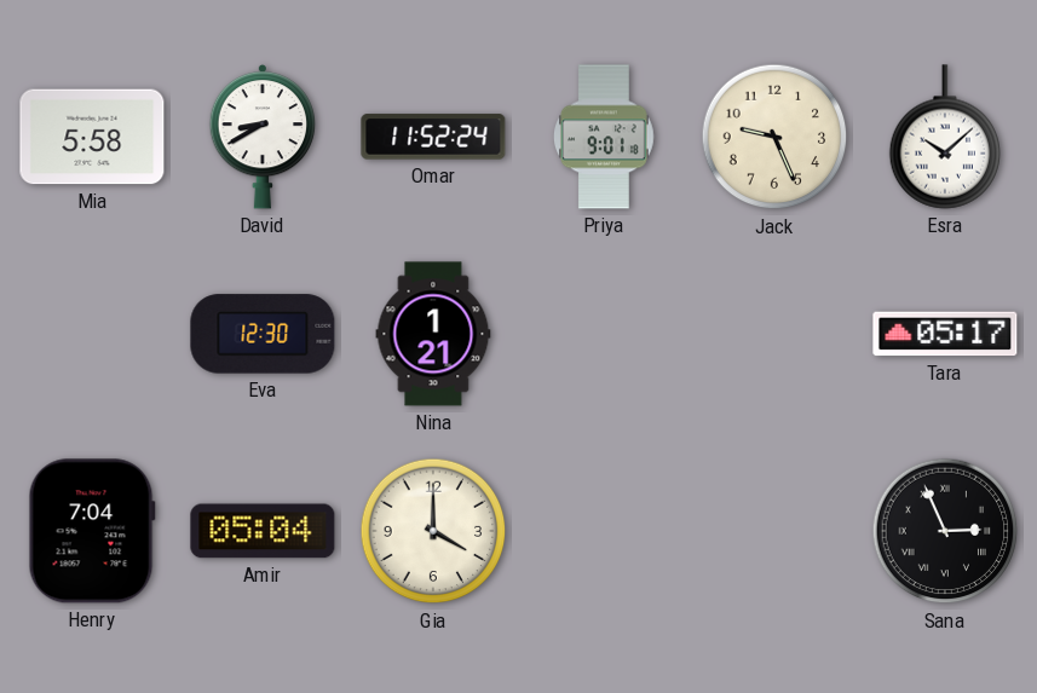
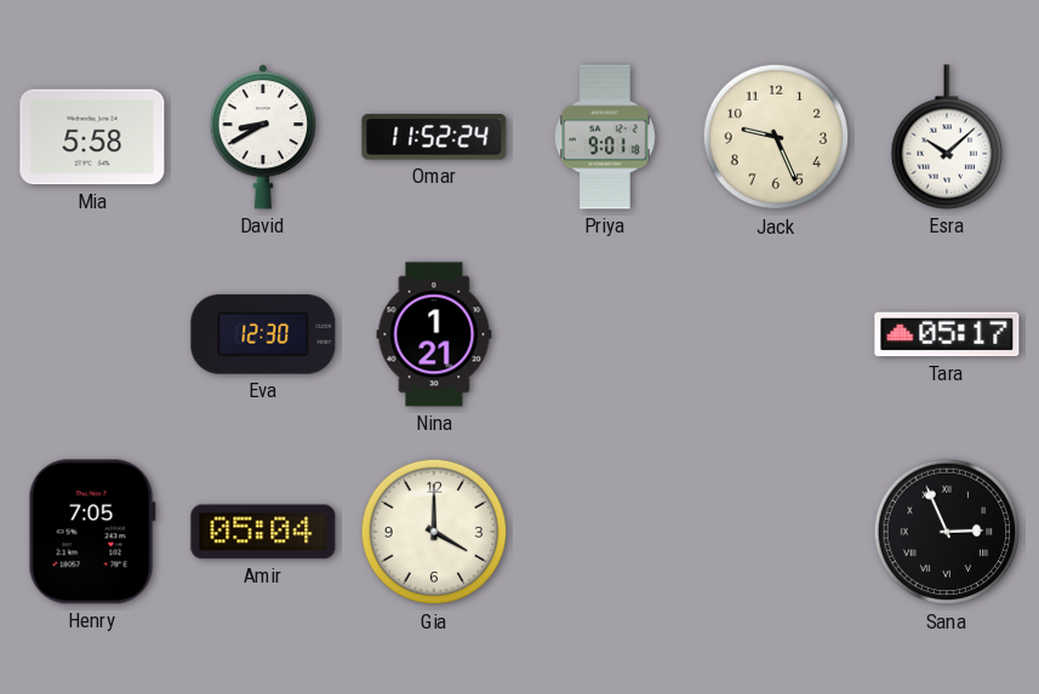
Henry: 7:04 -> 7:05 (92, 532)
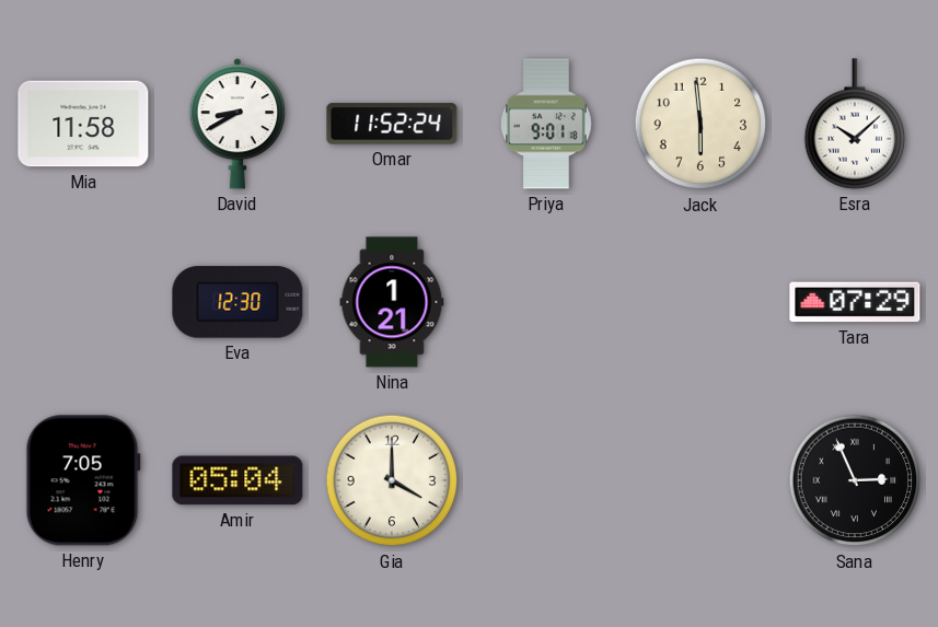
Mia: 5:58 -> 11:58 (83, 124)
Jack: 9:26 -> 5:59 (700, 124)
Tara: 05:17 -> 07:29 (855, 302)
